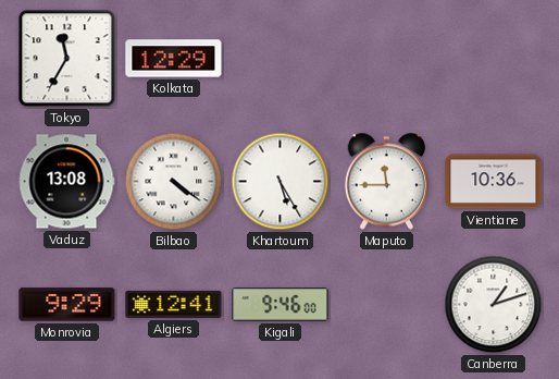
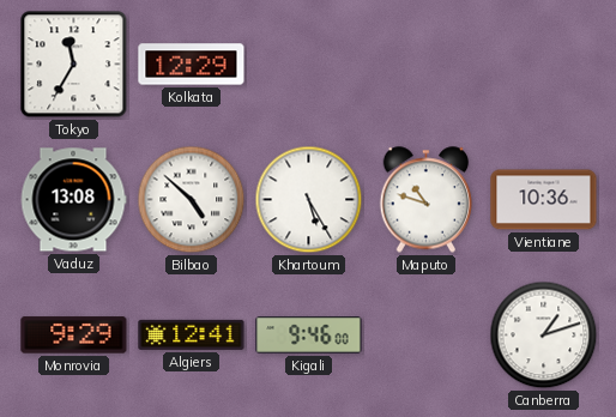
Bilbao: 4:21 -> 4:52 (192, 200)
Maputo: 11:45 -> 10:48 (427, 200)
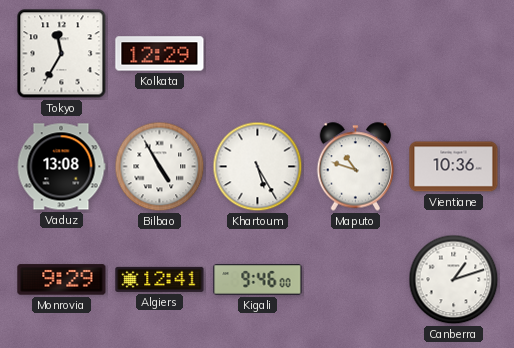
Bilbao: 4:52 -> 4:55 (160, 167)
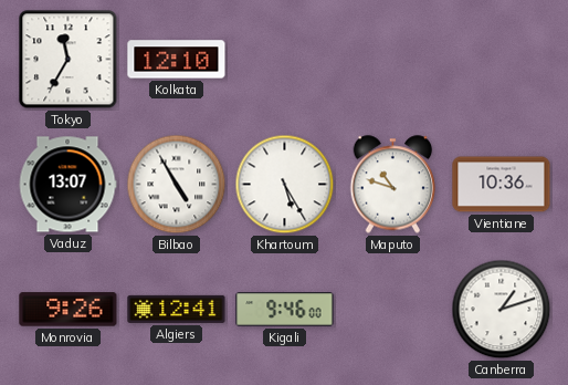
Kolkata: 12:29 -> 12:10 (177, 60)
Vaduz: 13:08 -> 13:07 (67, 185)
Monrovia: 9:29 -> 9:26 (69, 310)
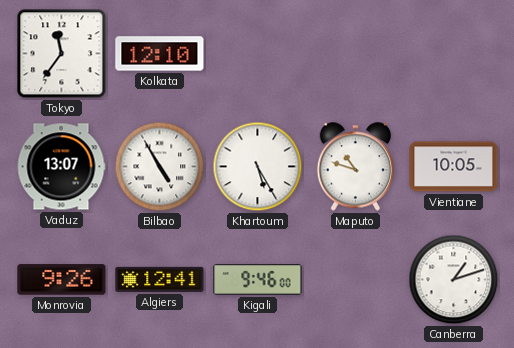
Tokyo: 11:35 -> 11:36 (62, 54)
Vientiane: 10:36 -> 10:05 (454, 167)
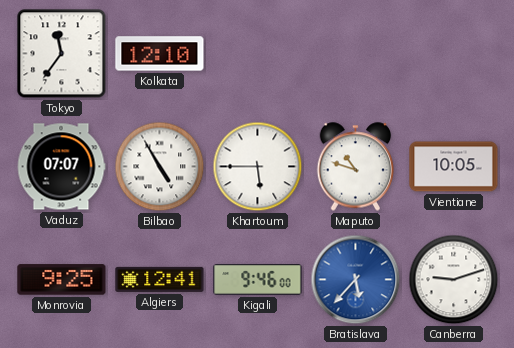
Vaduz: 13:07 -> 07:07 (61, 167)
Khartoum: 5:25 -> 5:45 (258, 167)
Monrovia: 9:26 -> 9:25 (62, 280)
Bratislava: none -> 5:37 (356, 280)
Canberra: 1:12 -> 9:12 (454, 280)
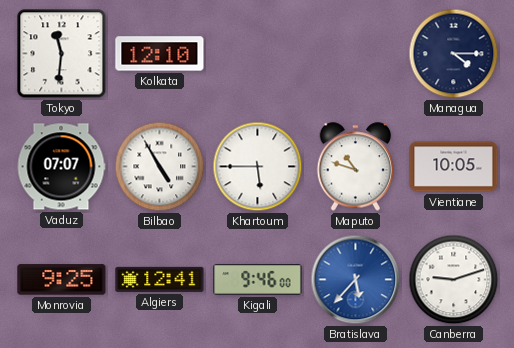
Tokyo: 11:36 -> 11:31 (62, 54)
Managua: none -> 4:15 (454, 54)
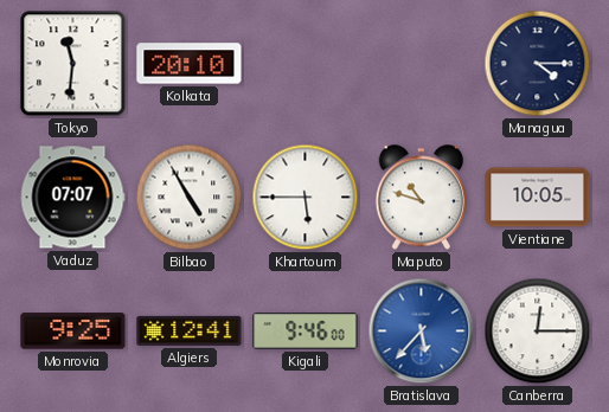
Kolkata: 12:10 -> 20:10 (190, 64)
Canberra: 9:12 -> 12:15 (538, 331)
